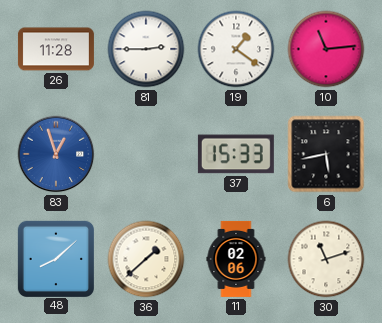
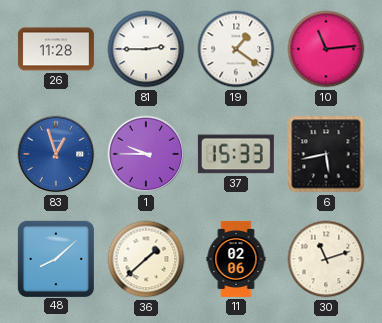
1: none -> 9:45 (146, 154)
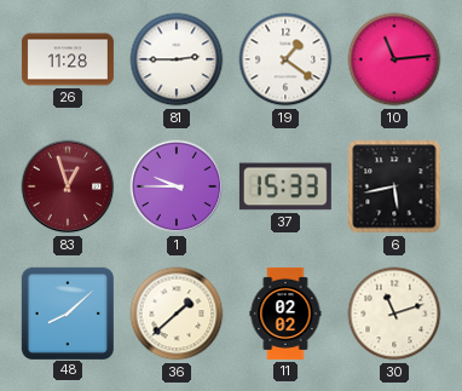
83 dial: blue -> burgundy (68, 186)
11: 02:06 -> 02:02 (285, 314)
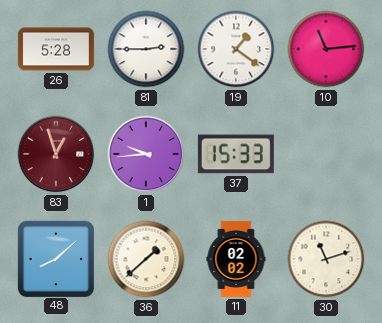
26: 11:28 -> 5:28 (56, 49)
1: 9:45 -> 9:44 (146, 154)
6: 5:43 -> none (394, 186)
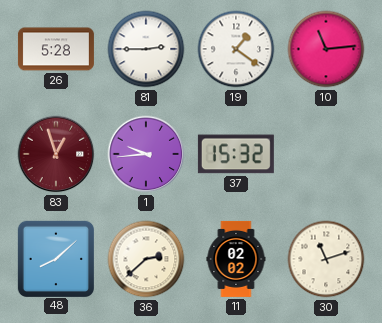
37: 15:33 -> 15:32 (236, 154)
36: 1:38 -> 2:38 (146, 259)
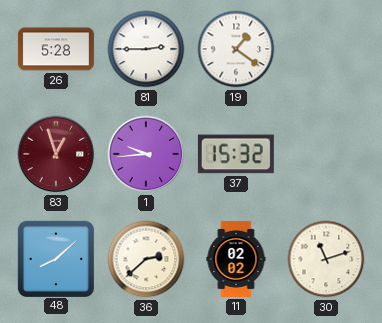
10: 11:14 -> none (326, 49)
